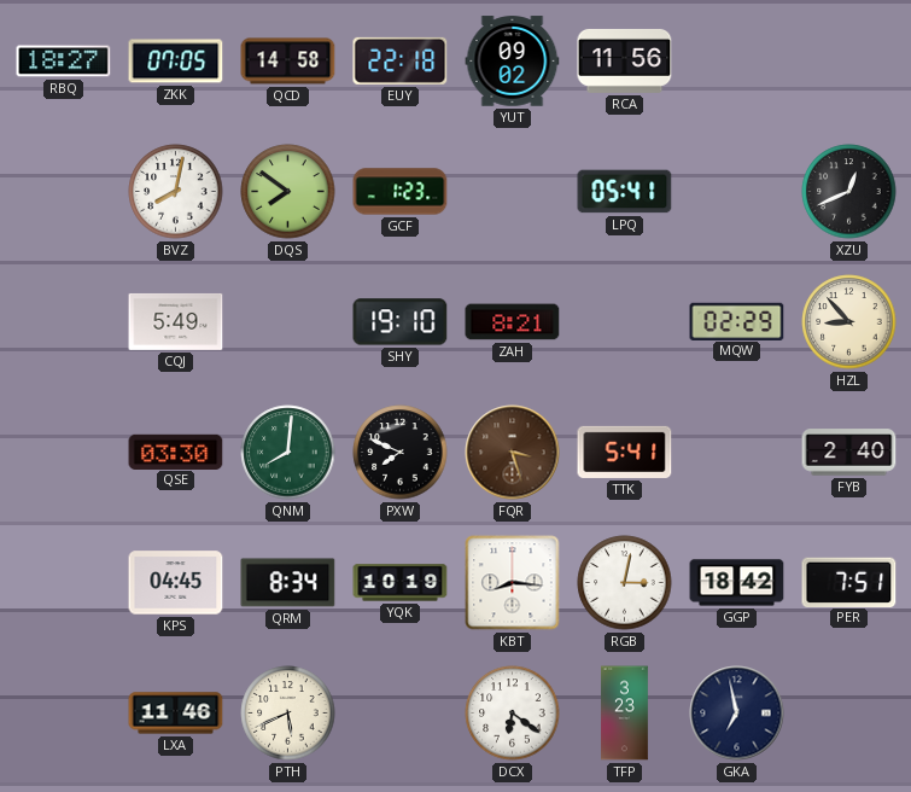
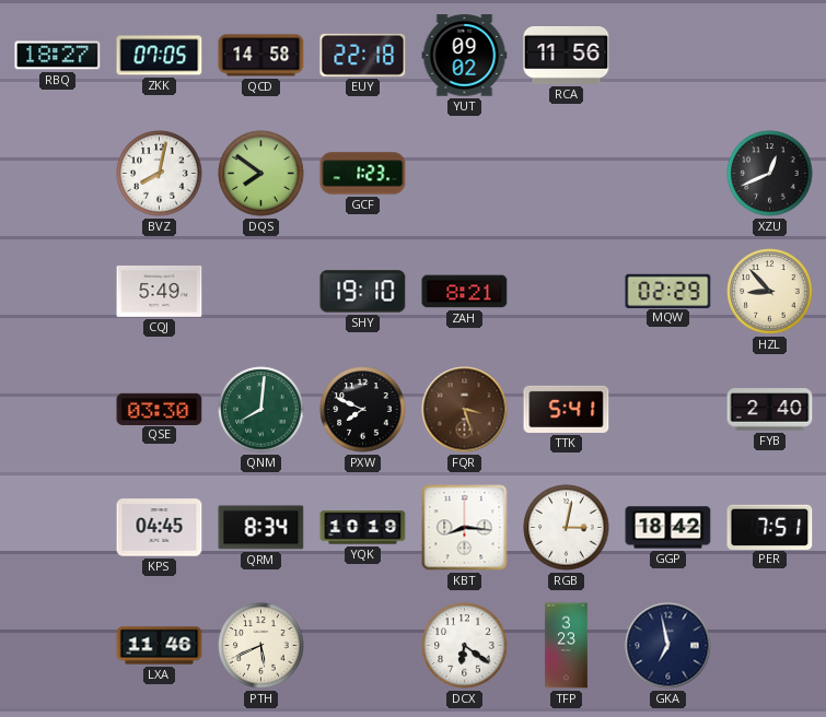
LPQ: 05:41 -> none (625, 192)
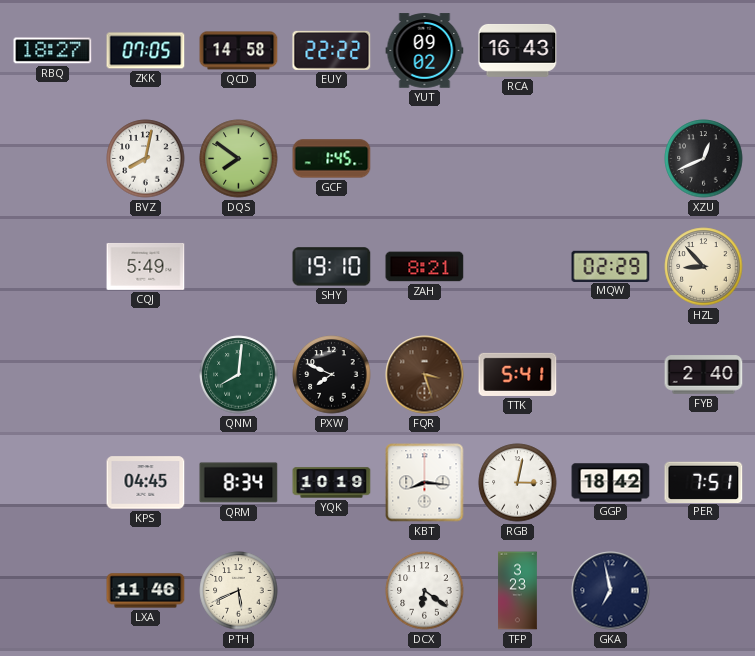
EUY: 22:18 -> 22:22 (332, 50)
RCA: 11:56 -> 16:43 (518, 50)
GCF: 1:23 -> 1:45 (332, 159)
QSE: 03:30 -> none (160, 409)
